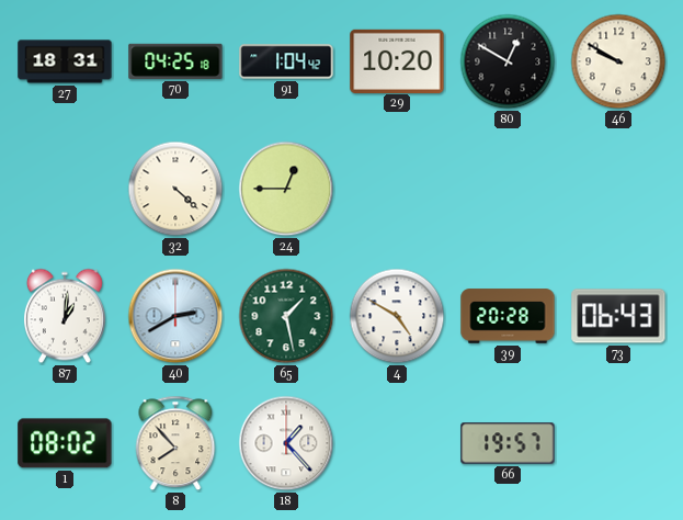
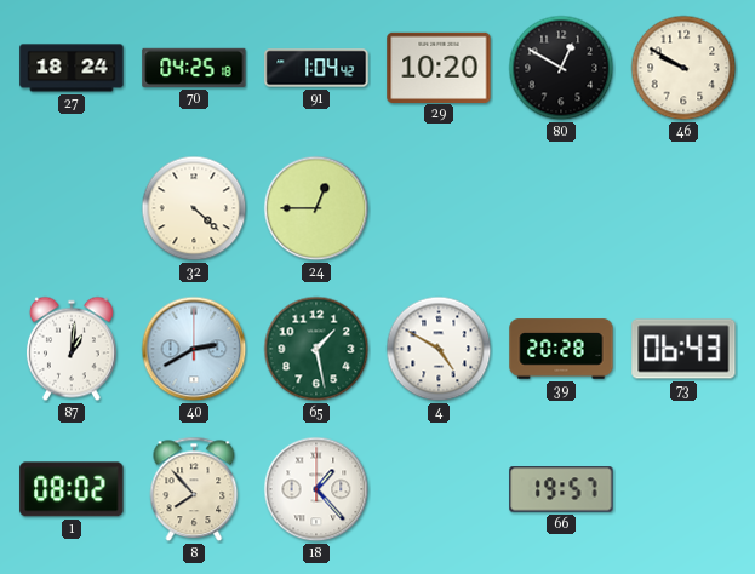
27: 18:31 -> 18:24 (72, 68)
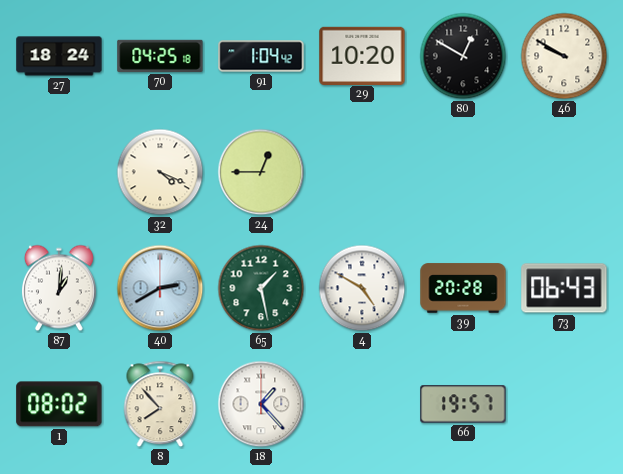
32: 4:22 -> 4:19 (160, 172)
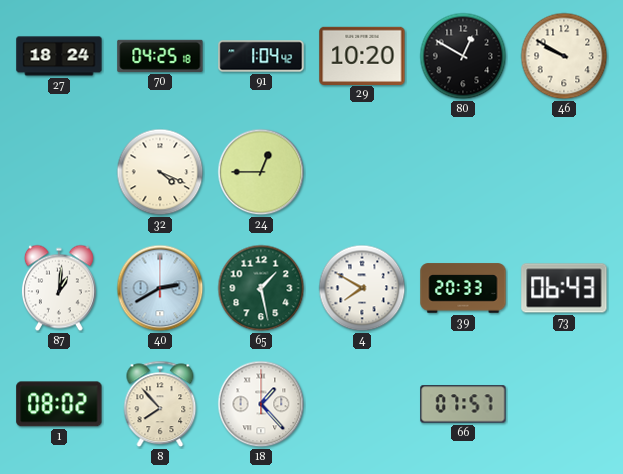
4: 4:50 -> 7:50 (362, 288)
39: 20:28 -> 20:33 (463, 288)
66: 19:57 -> 07:57 (463, 404)
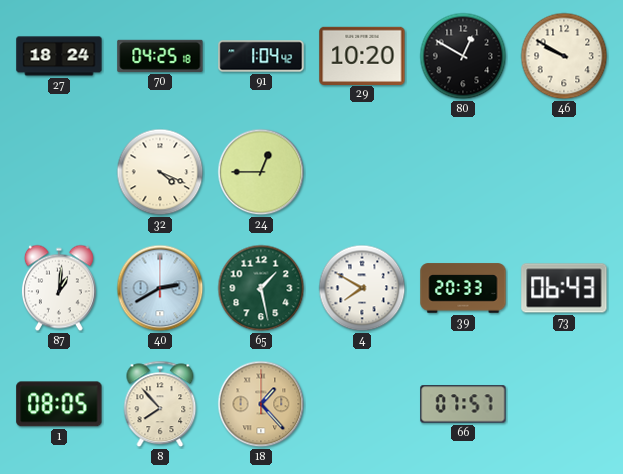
1: 08:02 -> 08:05 (59, 404)
18 dial: white -> champagne (261, 404)
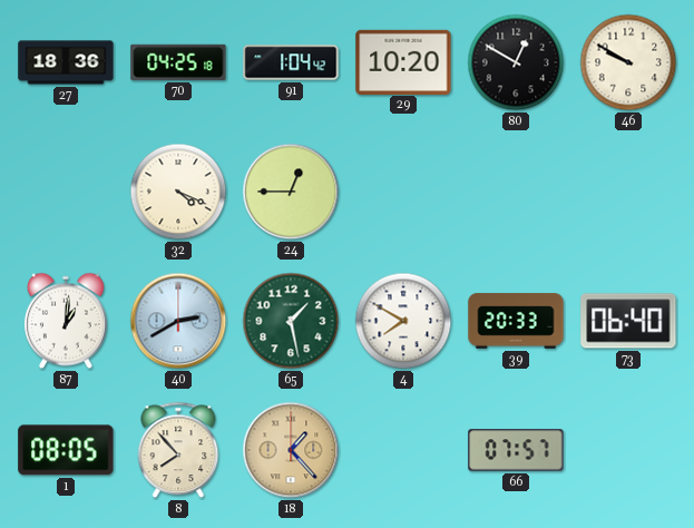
27: 18:24 -> 18:36 (66, 62)
73: 06:43 -> 06:40 (628, 321)
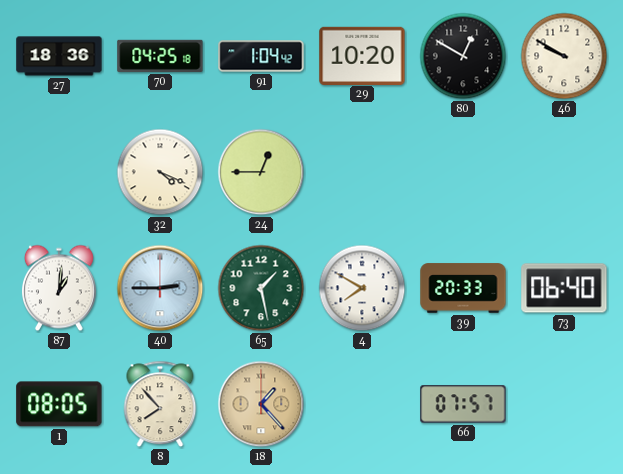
40: 2:40 -> 2:45 (160, 288)
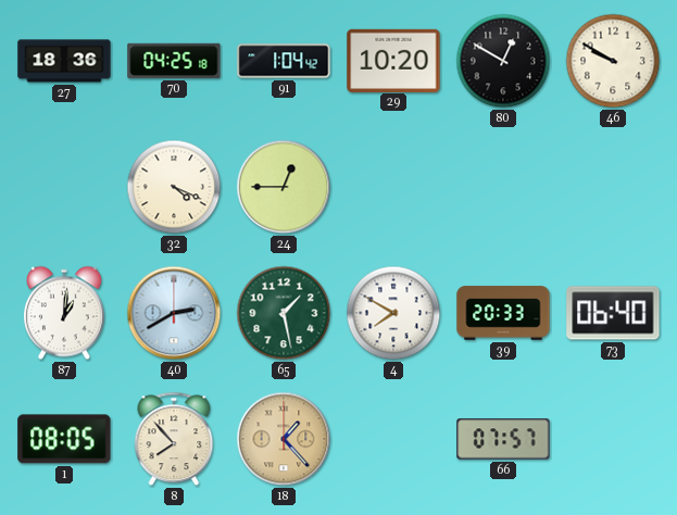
40: 2:45 -> 2:40 (174, 313)
